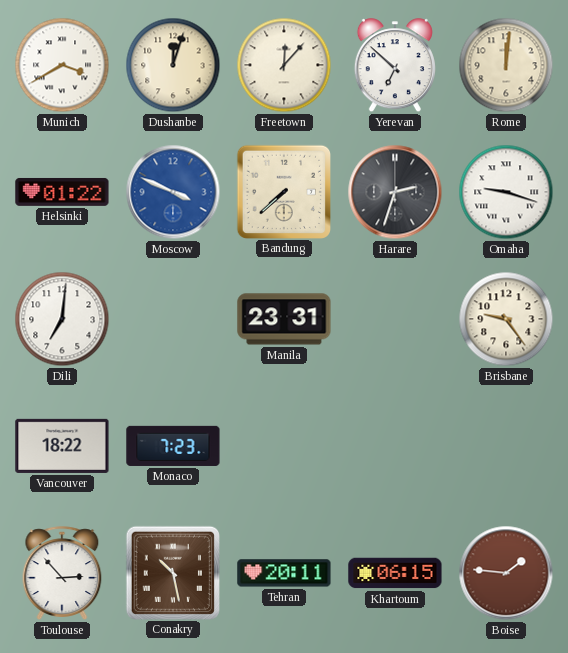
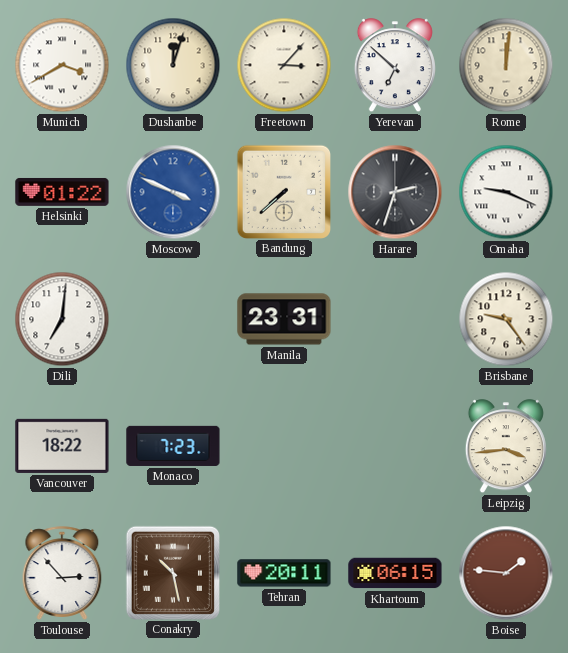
Freetown: 12:07 -> 3:07 (284, 65)
Omaha: 9:18 -> 9:19 (506, 192)
Leipzig: none -> 3:44 (506, 447)
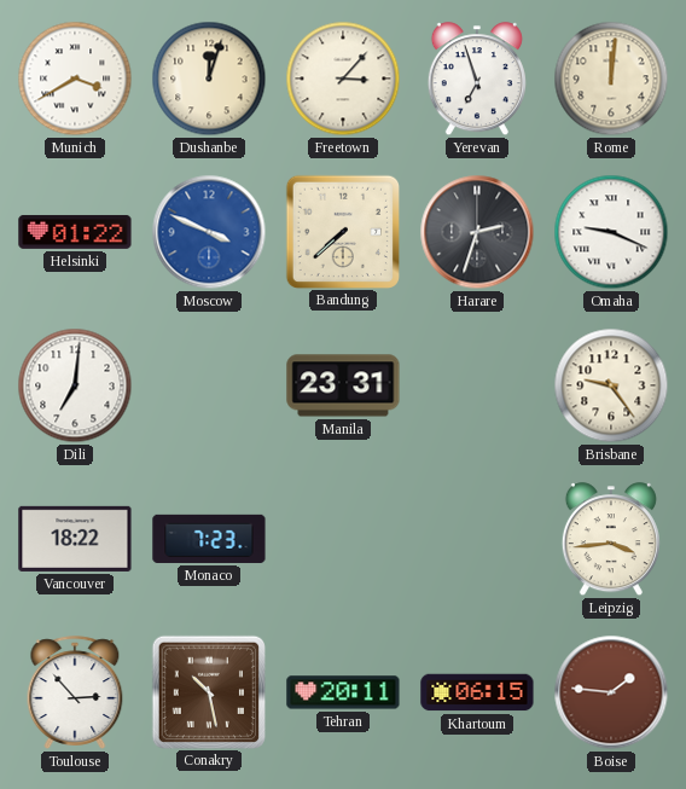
Yerevan: 6:52 -> 6:57 (477, 80)
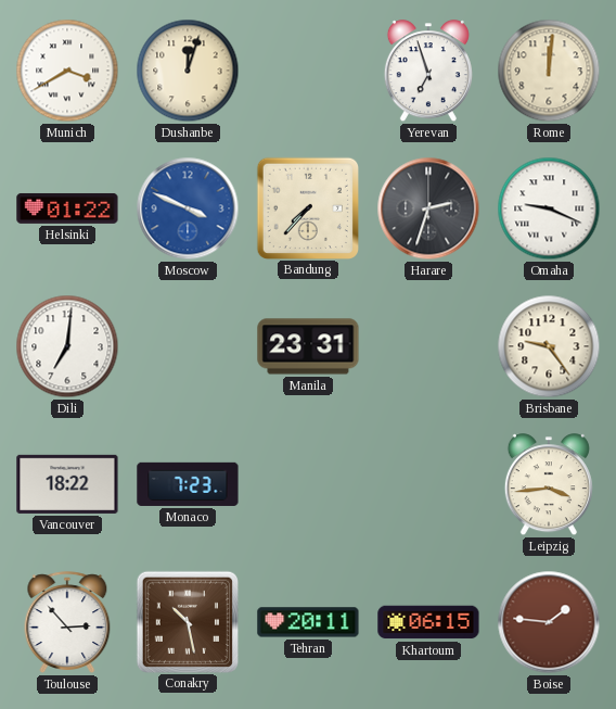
Freetown: 3:07 -> none (343, 79)
Bandung: 7:38 -> 7:37 (307, 207)
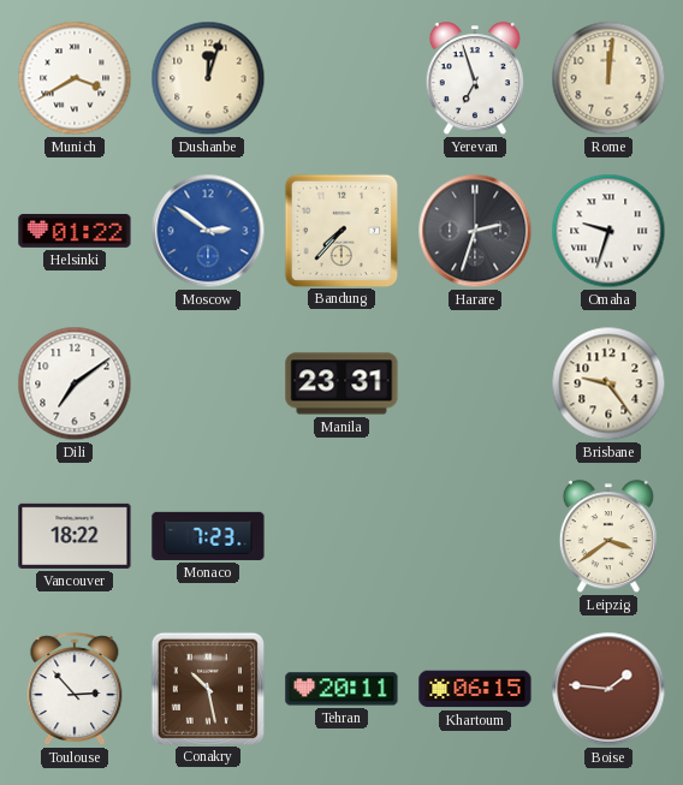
Moscow: 3:49 -> 2:51 (208, 231)
Omaha: 9:19 -> 9:33 (608, 231)
Dili: 7:01 -> 7:09 (75, 383)
Leipzig: 3:44 -> 3:39 (608, 537)
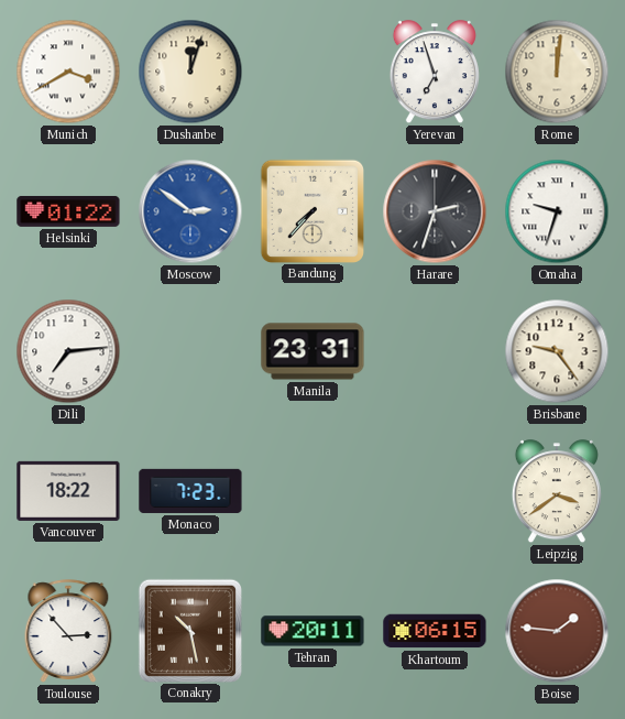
Dili: 7:09 -> 7:14 (68, 351)
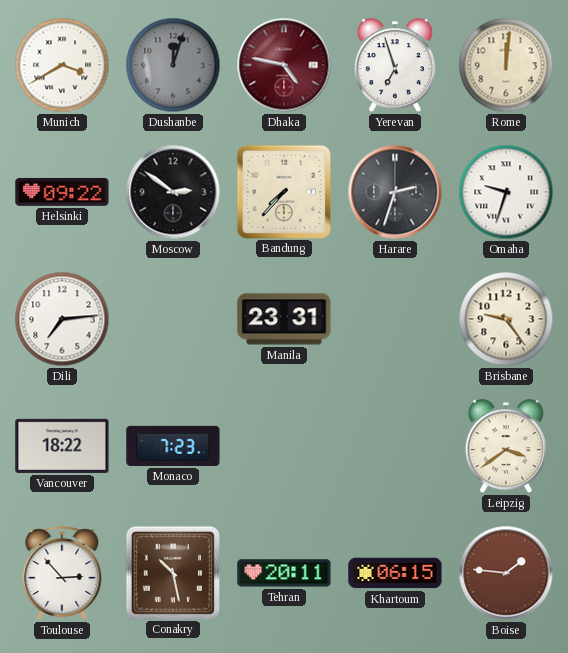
Dushanbe dial: cream -> grey (173, 65)
Dhaka: none -> 4:47 (284, 65)
Helsinki: 01:22 -> 09:22 (62, 192)
Moscow dial: blue -> black (173, 192)
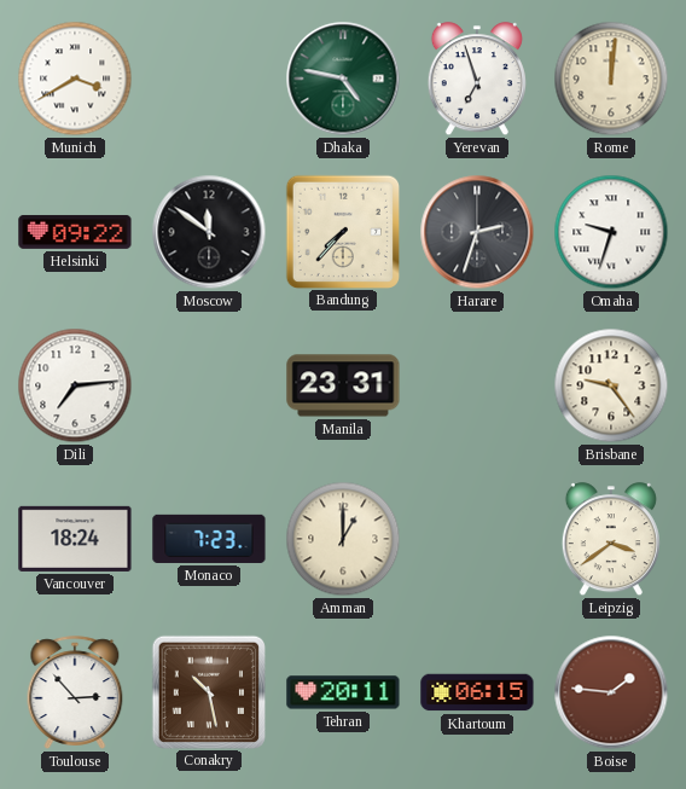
Dushanbe: 12:03 -> none (173, 65)
Dhaka dial: burgundy -> green (343, 79)
Moscow: 2:51 -> 11:51 (209, 232)
Vancouver: 18:22 -> 18:24 (75, 539)
Amman: none -> 1:00 (343, 539)
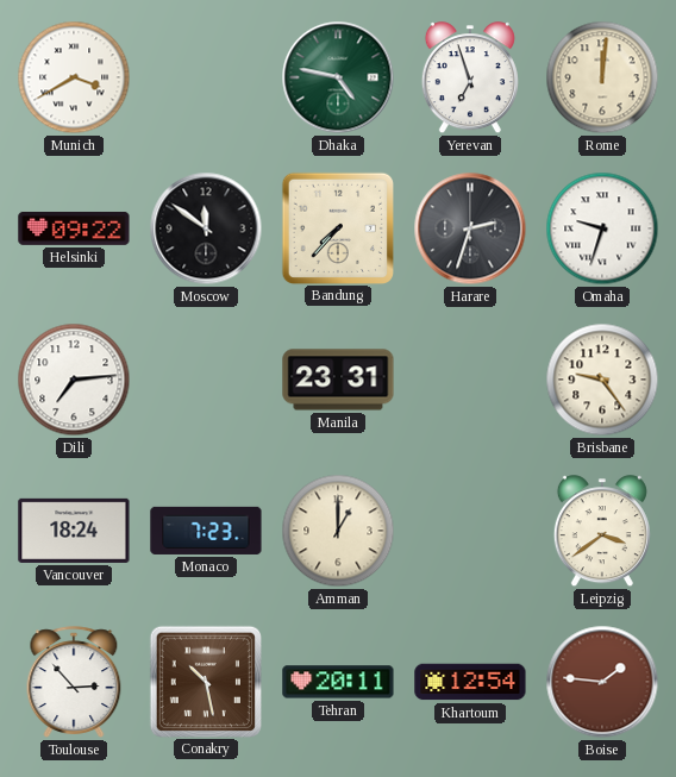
Khartoum: 06:15 -> 12:54 (470, 682)
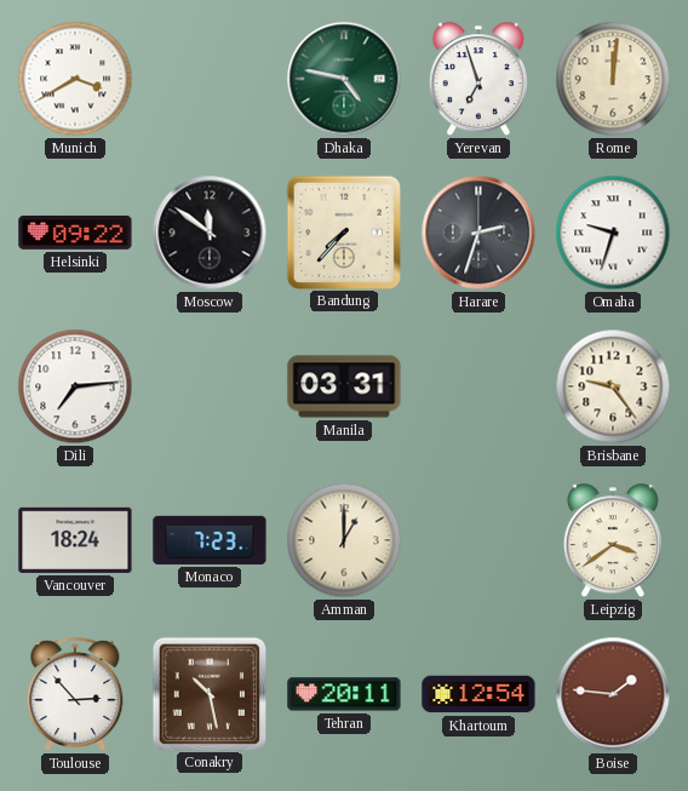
Manila: 23:31 -> 03:31 (344, 386)
